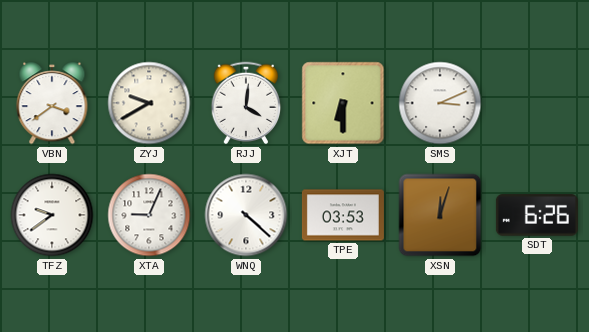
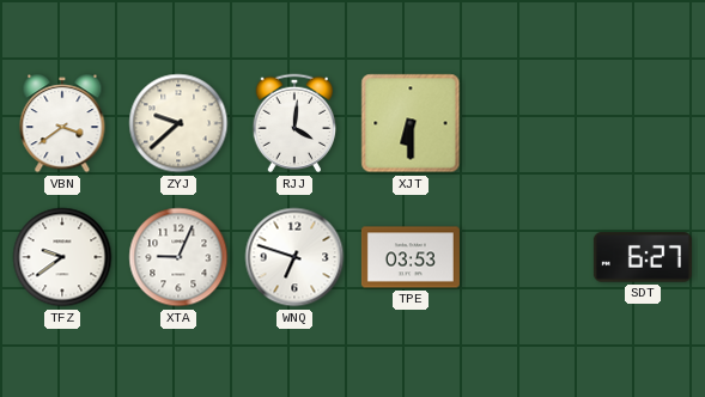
ZYJ: 9:40 -> 9:38 (178, 123)
SMS: 3:11 -> none (440, 103)
WNQ: 4:22 -> 6:48 (294, 257)
XSN: 12:03 -> none (440, 215)
SDT: 6:26 -> 6:27 (643, 257)
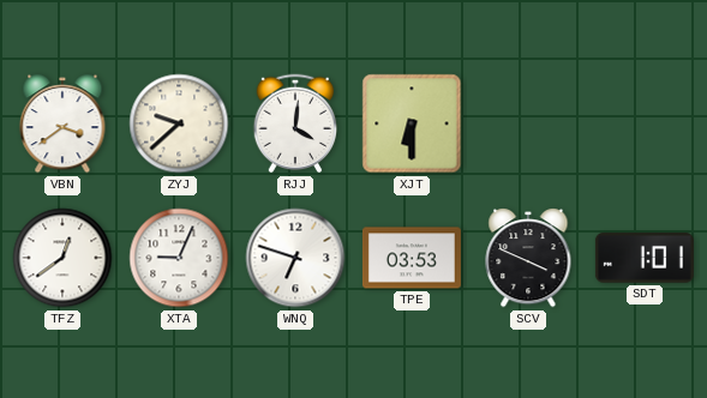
TFZ: 9:39 -> 12:39 (62, 258)
SCV: none -> 3:49 (528, 258)
SDT: 6:27 -> 1:01 (645, 258)
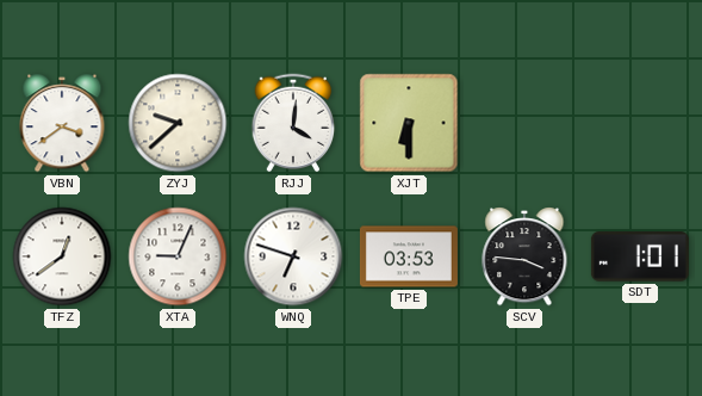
SCV: 3:49 -> 3:46 (524, 256)
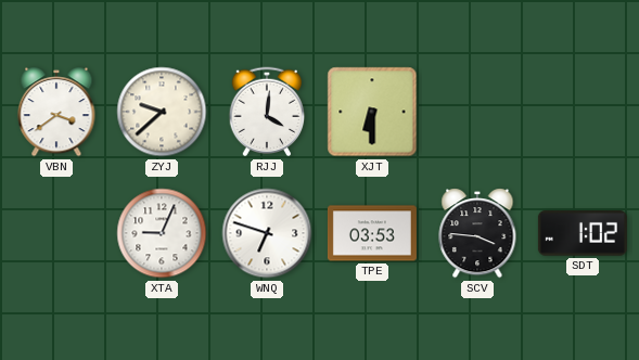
TFZ: 12:39 -> none (62, 256)
SDT: 1:01 -> 1:02 (583, 233)
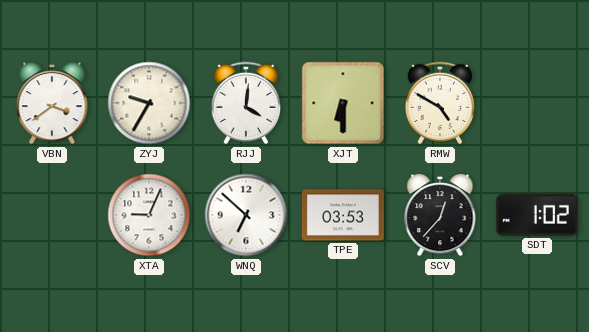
ZYJ: 9:38 -> 9:35 (149, 103)
RMW: none -> 4:50 (440, 103)
WNQ: 6:48 -> 6:52 (246, 215)
SCV: 3:46 -> 12:37 (440, 215)
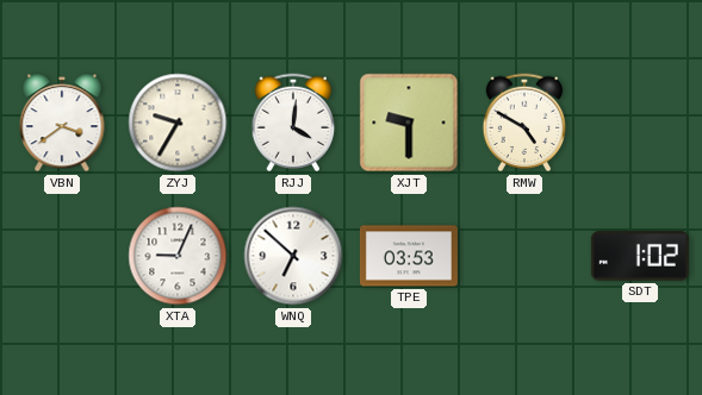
XJT: 6:30 -> 9:30 (409, 123)
SCV: 12:37 -> none (440, 215)
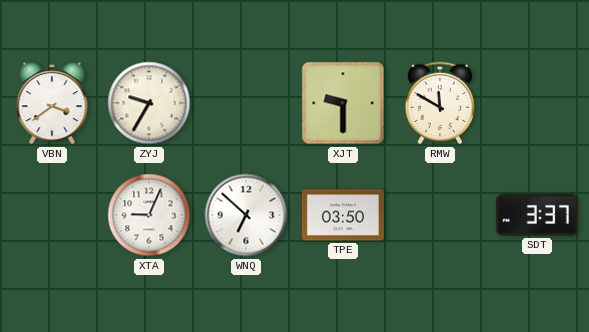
RJJ: 4:01 -> none (293, 123)
RMW: 4:50 -> 11:50 (440, 103)
TPE: 03:53 -> 03:50 (343, 215)
SDT: 1:02 -> 3:37 (537, 215)
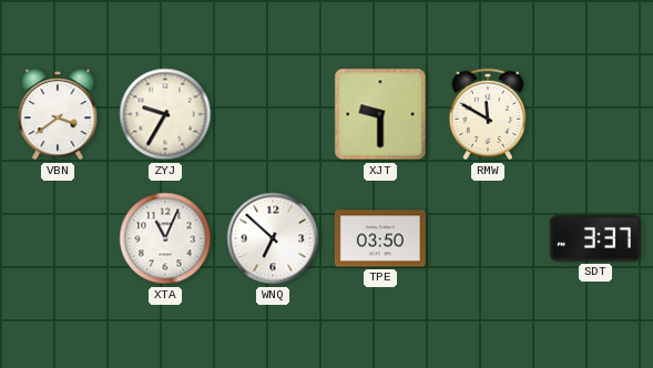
XTA: 9:04 -> 11:04 (165, 238)
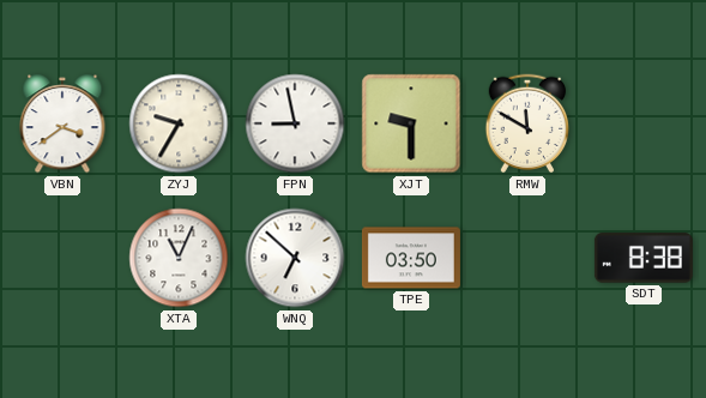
FPN: none -> 8:58 (295, 123)
SDT: 3:37 -> 8:38 (644, 258)
